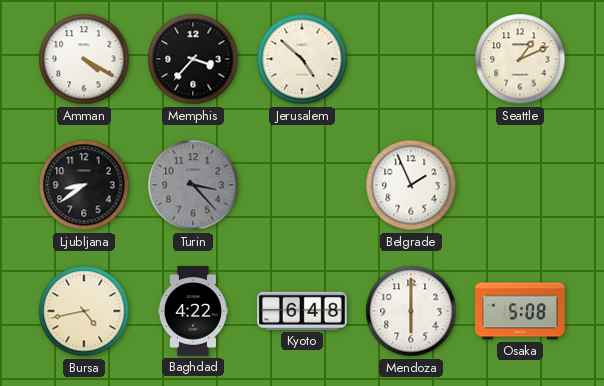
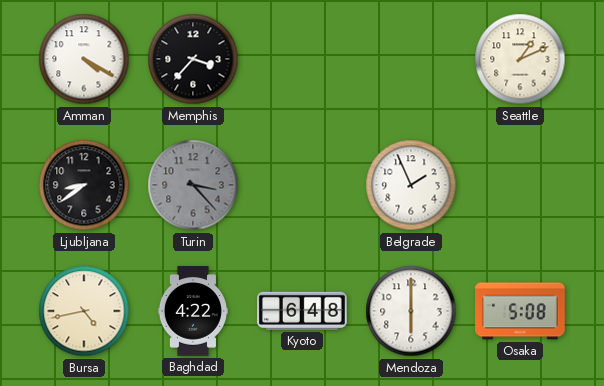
Jerusalem: 4:52 -> none (302, 59)
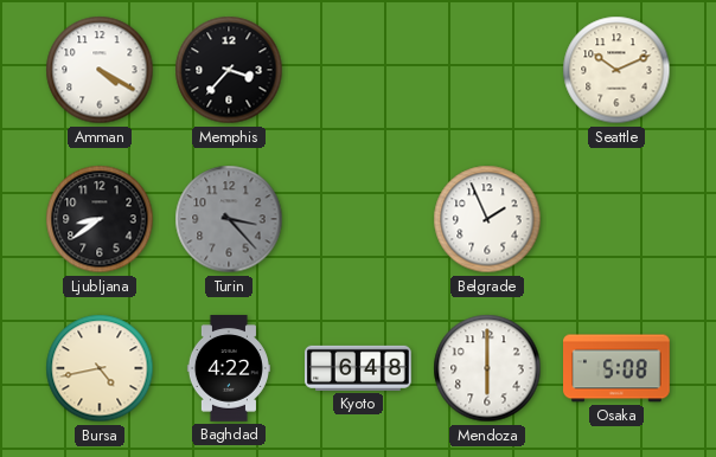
Seattle: 1:11 -> 10:11 (616, 70)
